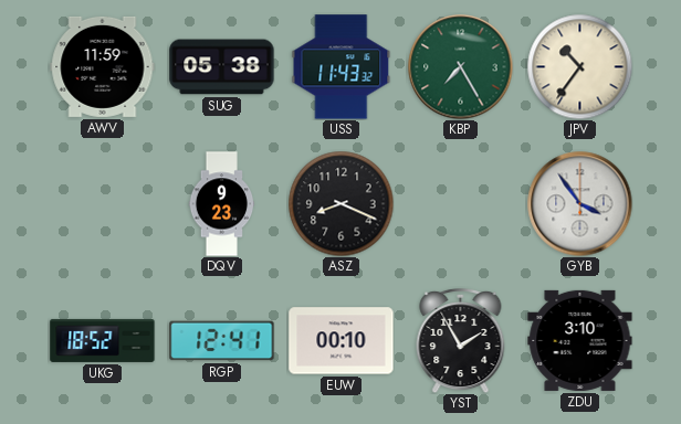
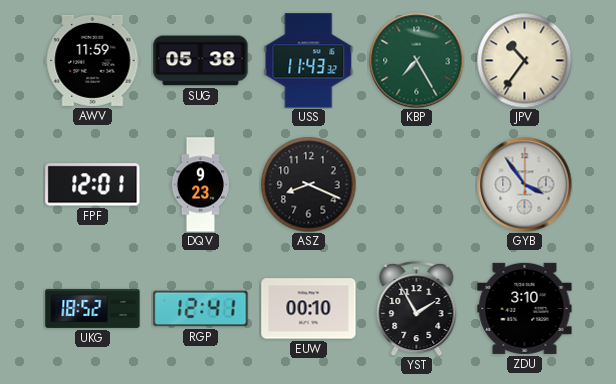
FPF: none -> 12:01 (93, 185)
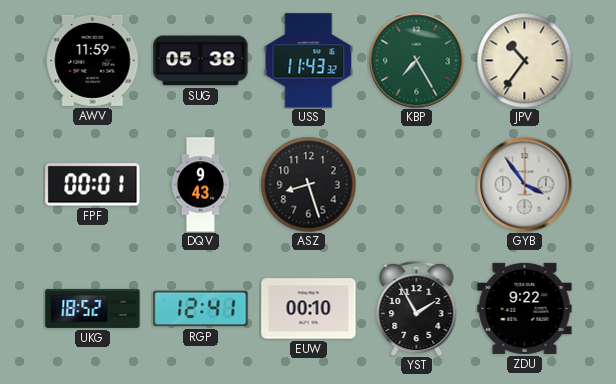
FPF: 12:01 -> 00:01 (93, 185)
DQV: 9:23 -> 9:43 (201, 185)
ASZ: 8:19 -> 8:27 (308, 184)
ZDU: 3:10 -> 9:22 (525, 308)
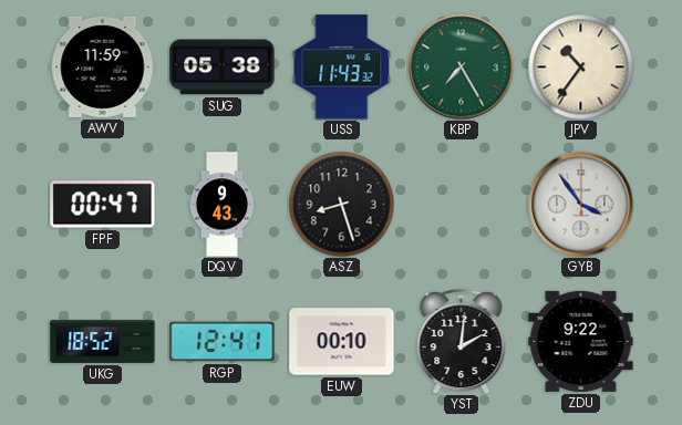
FPF: 00:01 -> 00:47 (103, 205)
YST: 1:55 -> 2:01 (462, 341)
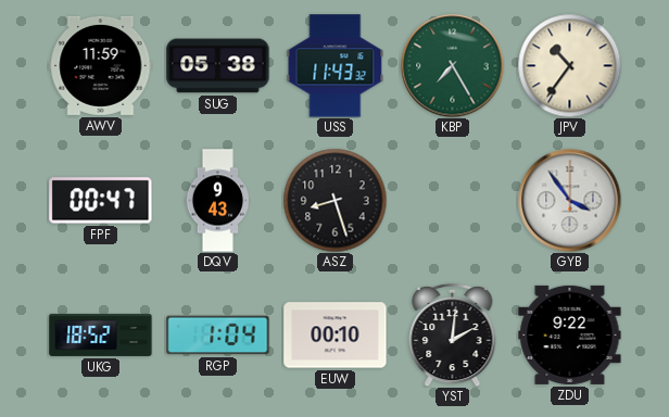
RGP: 12:41 -> 1:04 (218, 336)
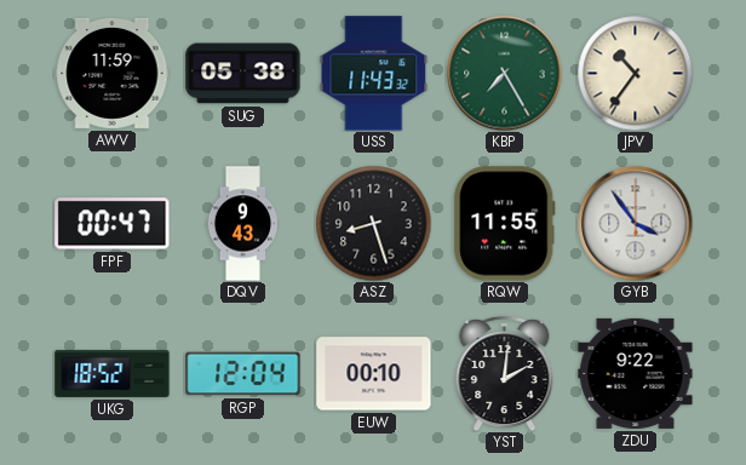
RQW: none -> 11:55 (505, 224)
RGP: 1:04 -> 12:04 (243, 374)
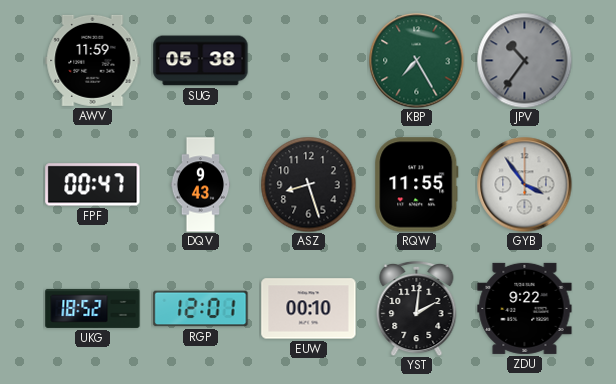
USS: 11:43 -> none (374, 74)
JPV dial: cream -> grey (524, 60)
RGP: 12:04 -> 12:01 (201, 309)
